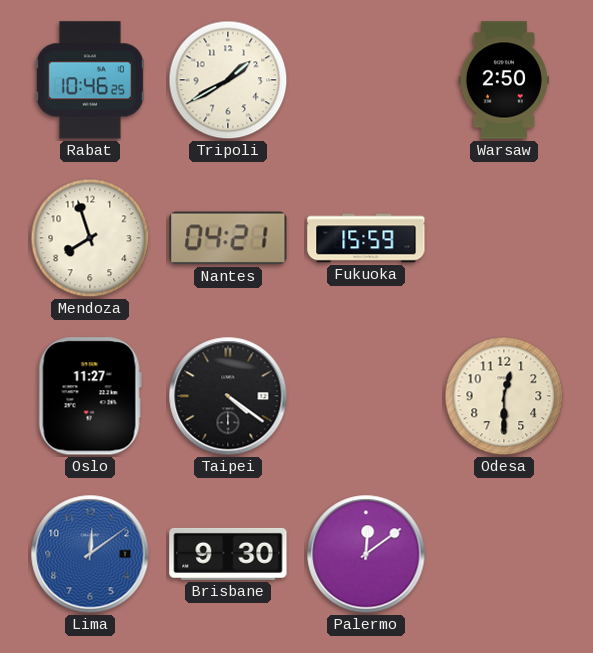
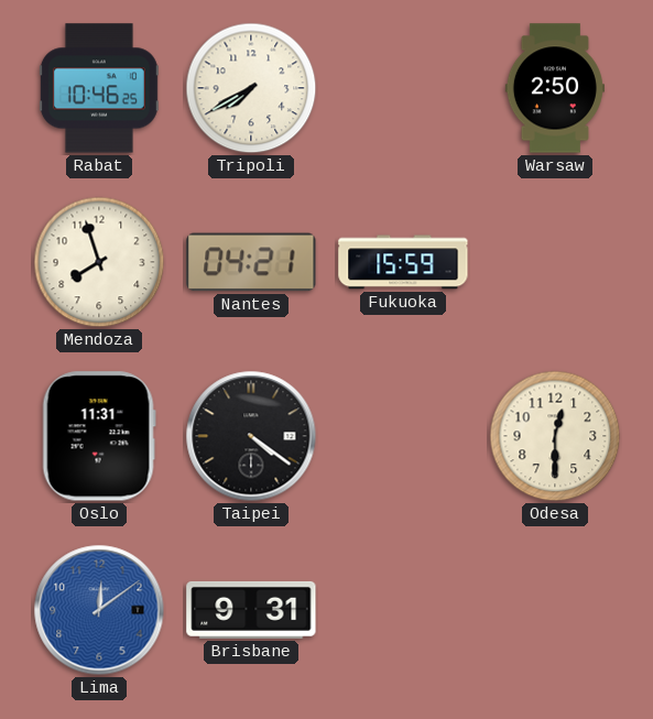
Tripoli: 1:40 -> 7:40 (251, 88)
Oslo: 11:27 -> 11:31 (99, 436)
Brisbane: 9:30 -> 9:31 (251, 610)
Palermo: 12:09 -> none (366, 554)
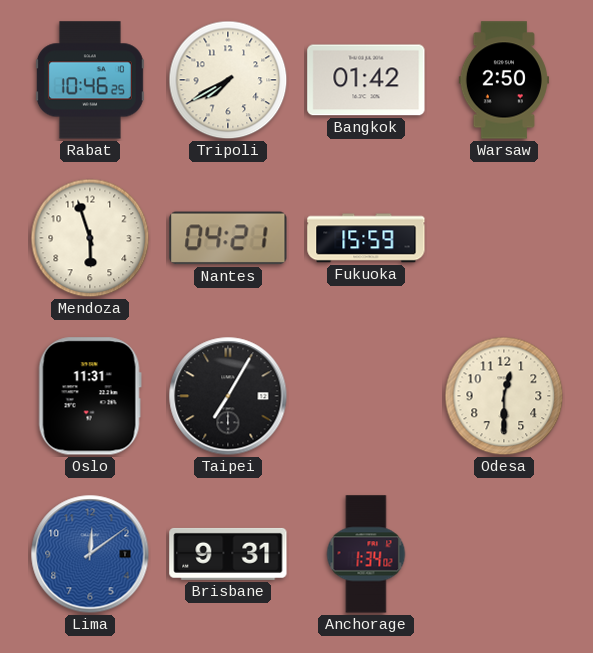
Bangkok: none -> 01:42 (366, 80)
Mendoza: 7:57 -> 5:57 (90, 238)
Taipei: 4:21 -> 7:05 (228, 396)
Anchorage: none -> 1:34 (366, 554)
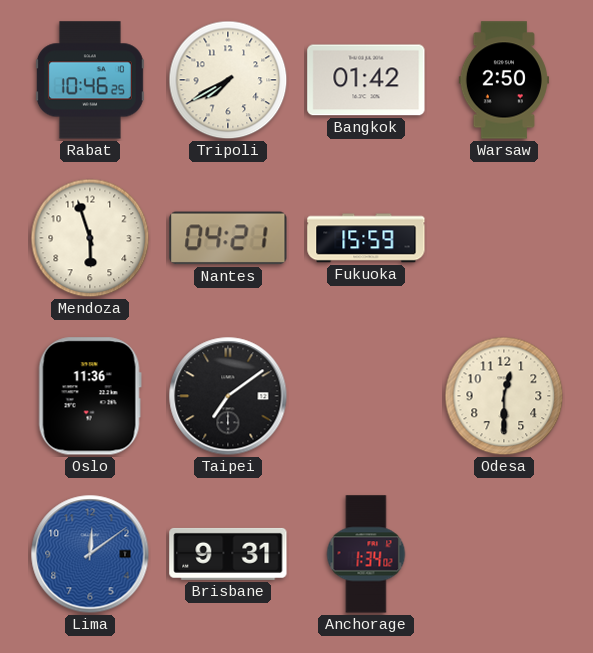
Oslo: 11:31 -> 11:36 (90, 396)
Taipei: 7:05 -> 7:09 (228, 396)
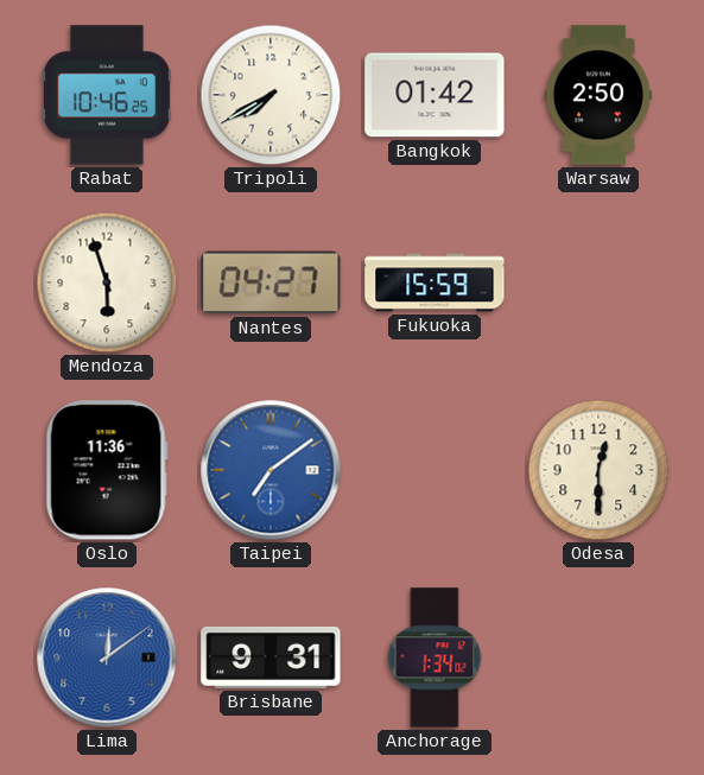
Nantes: 04:21 -> 04:27 (271, 282)
Taipei dial: black -> blue (271, 470)
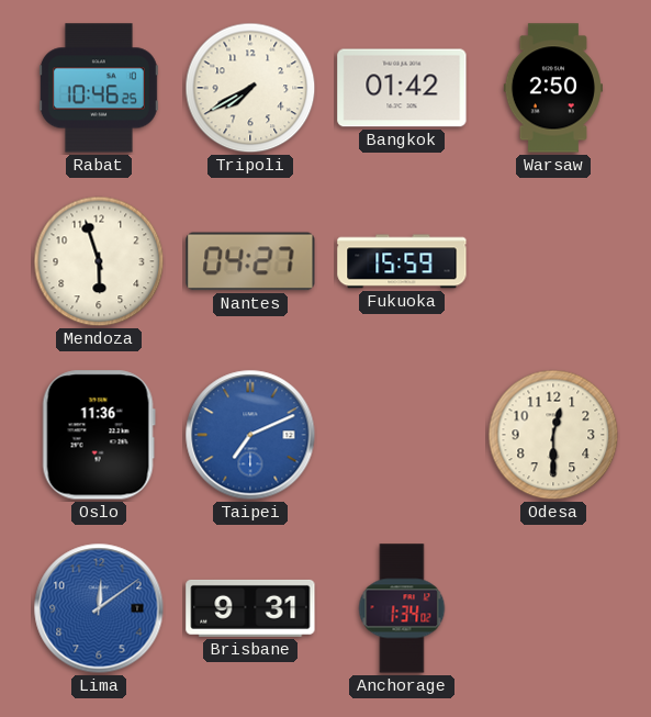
Taipei: 7:09 -> 7:11 (250, 435)
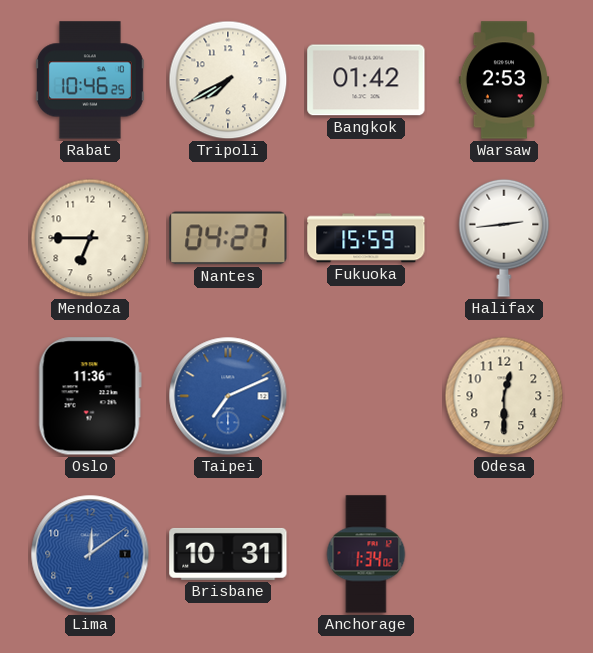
Warsaw: 2:50 -> 2:53 (504, 80)
Mendoza: 5:57 -> 6:45 (90, 238)
Halifax: none -> 2:44 (504, 238)
Brisbane: 9:31 -> 10:31 (228, 554)
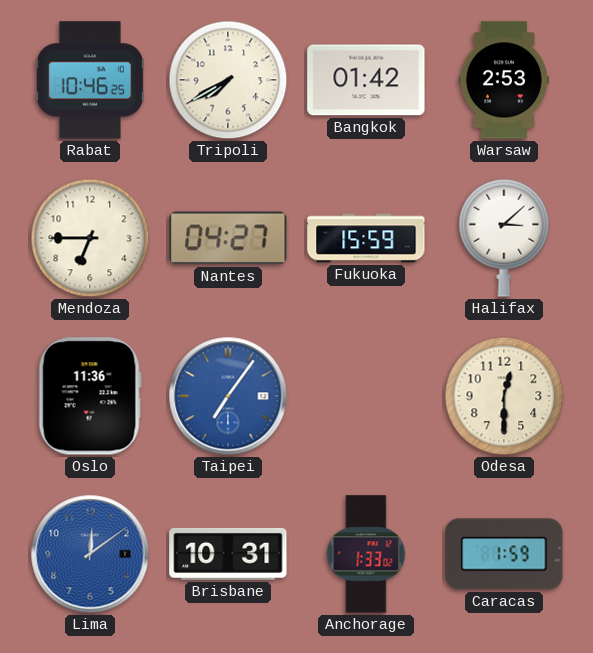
Halifax: 2:44 -> 3:08 (504, 238)
Taipei: 7:11 -> 7:06 (228, 396)
Anchorage: 1:34 -> 1:33 (366, 554)
Caracas: none -> 1:59 (504, 554)
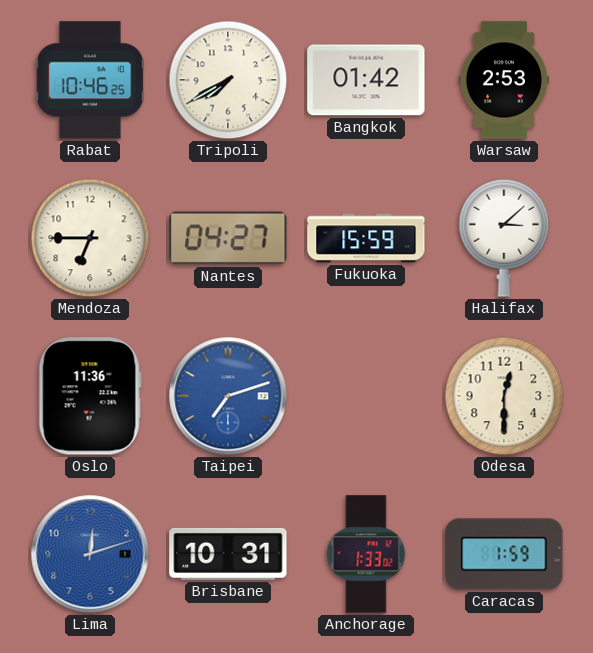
Taipei: 7:06 -> 7:12 (228, 396)
Lima: 12:09 -> 12:12 (90, 554)
